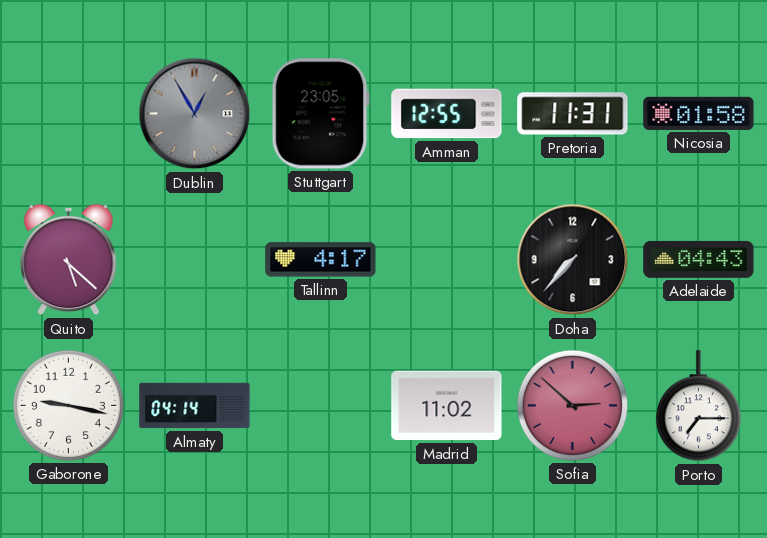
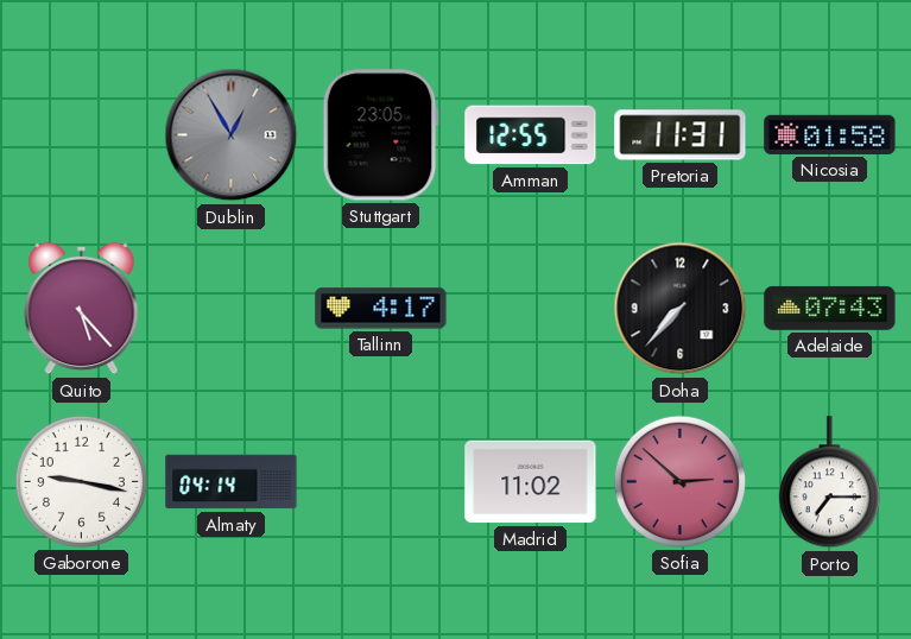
Quito: 5:22 -> 5:23 (82, 309)
Adelaide: 04:43 -> 07:43 (830, 308)
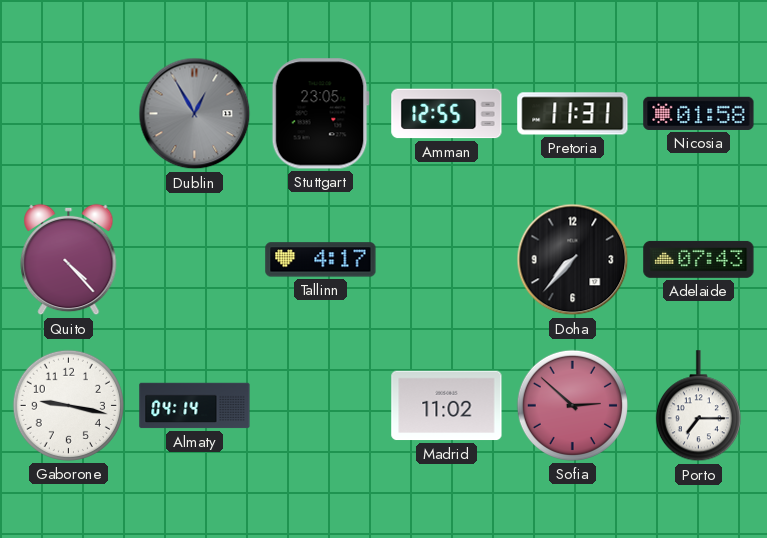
Quito: 5:23 -> 4:23 (69, 260)
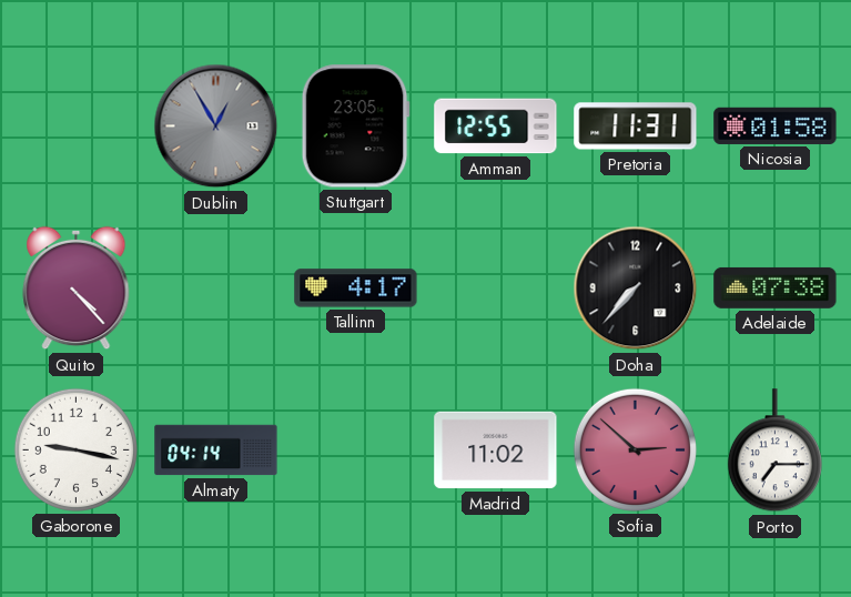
Adelaide: 07:43 -> 07:38 (776, 287)
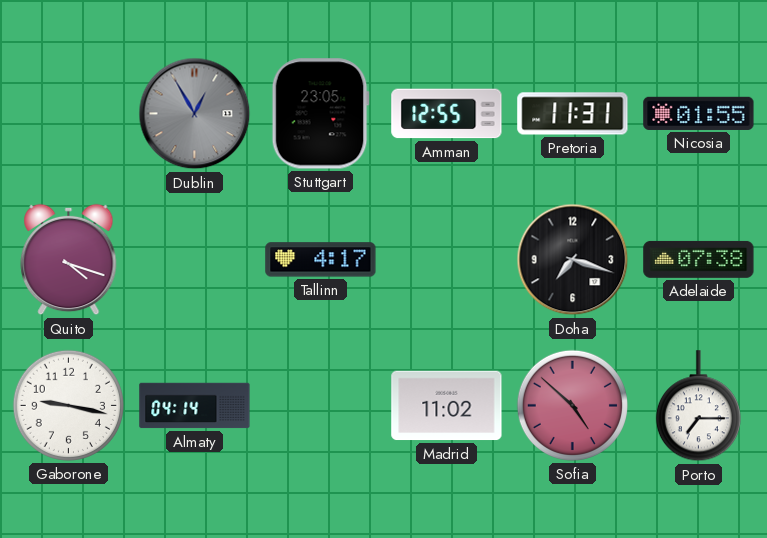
Nicosia: 01:58 -> 01:55 (699, 113)
Quito: 4:23 -> 4:18 (69, 260)
Doha: 7:37 -> 7:18 (573, 260)
Sofia: 2:52 -> 4:52 (572, 405)
